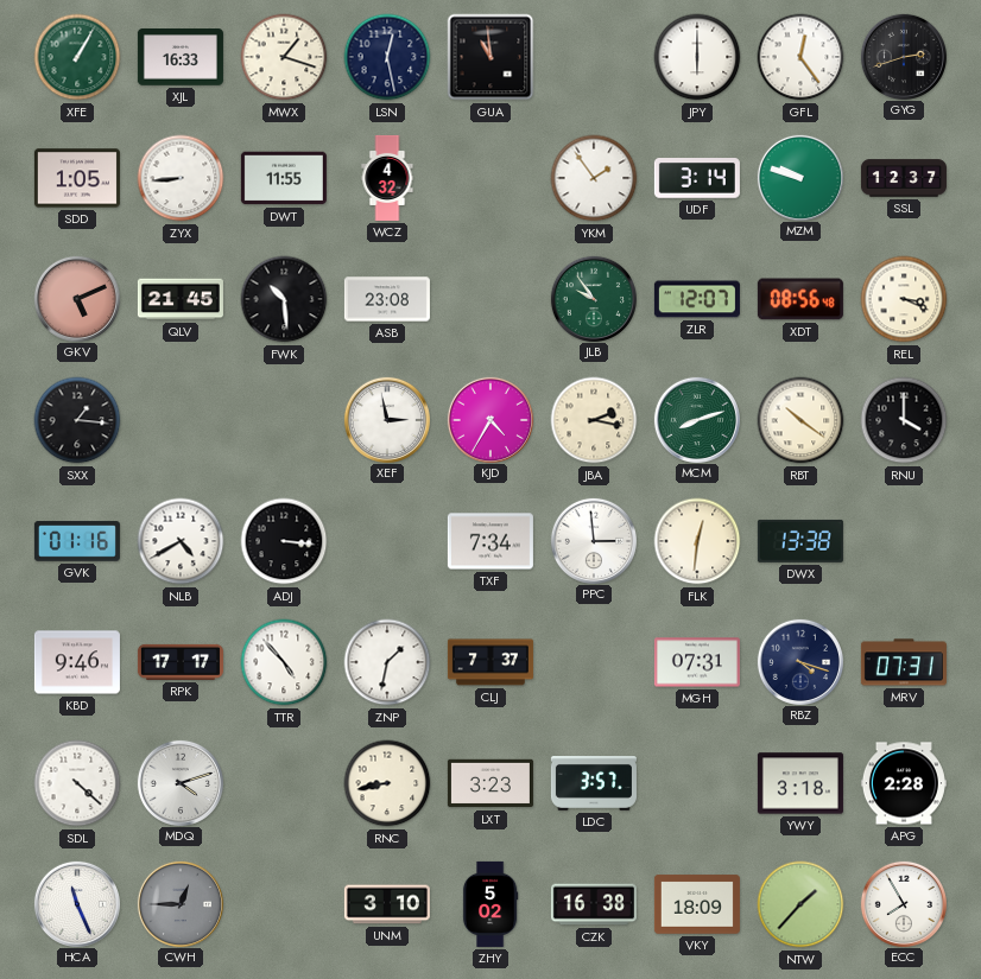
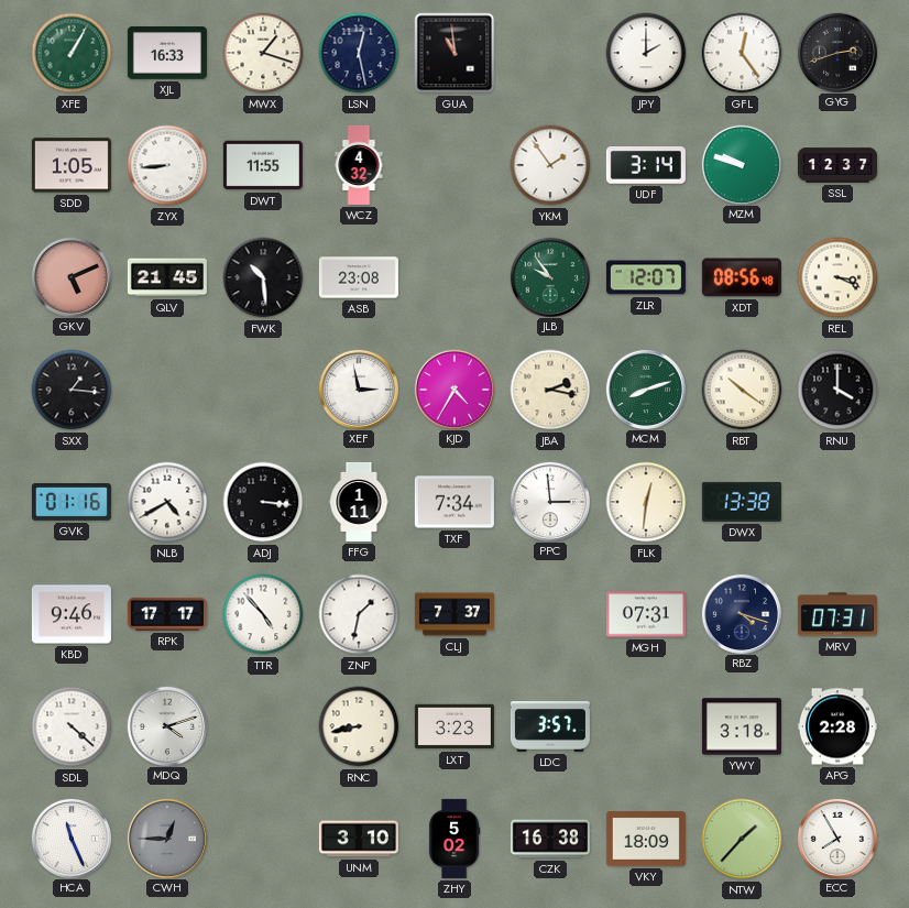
JPY: 6:00 -> 2:00 (646, 53)
FFG: none -> 1:11 (359, 502)
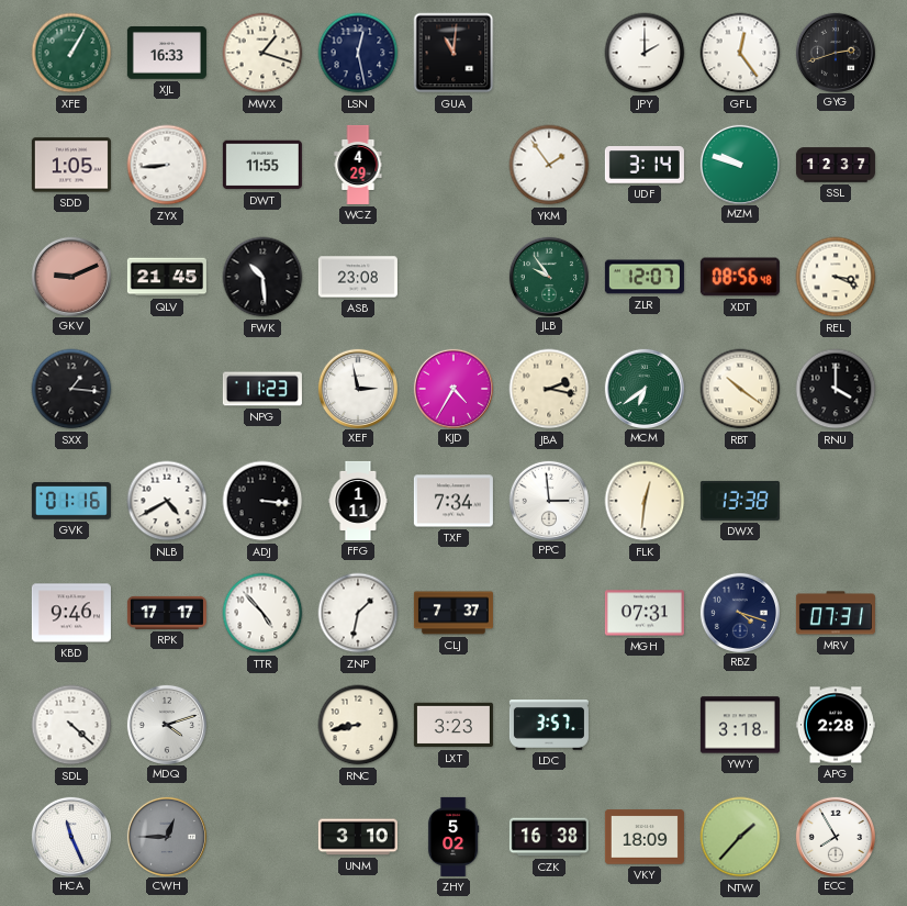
GUA: 10:59 -> 11:01 (453, 53)
WCZ: 4:32 -> 4:29 (358, 165)
GKV: 5:11 -> 9:11 (70, 276)
NPG: none -> 11:23 (262, 389)
MCM: 8:12 -> 6:39 (643, 388)
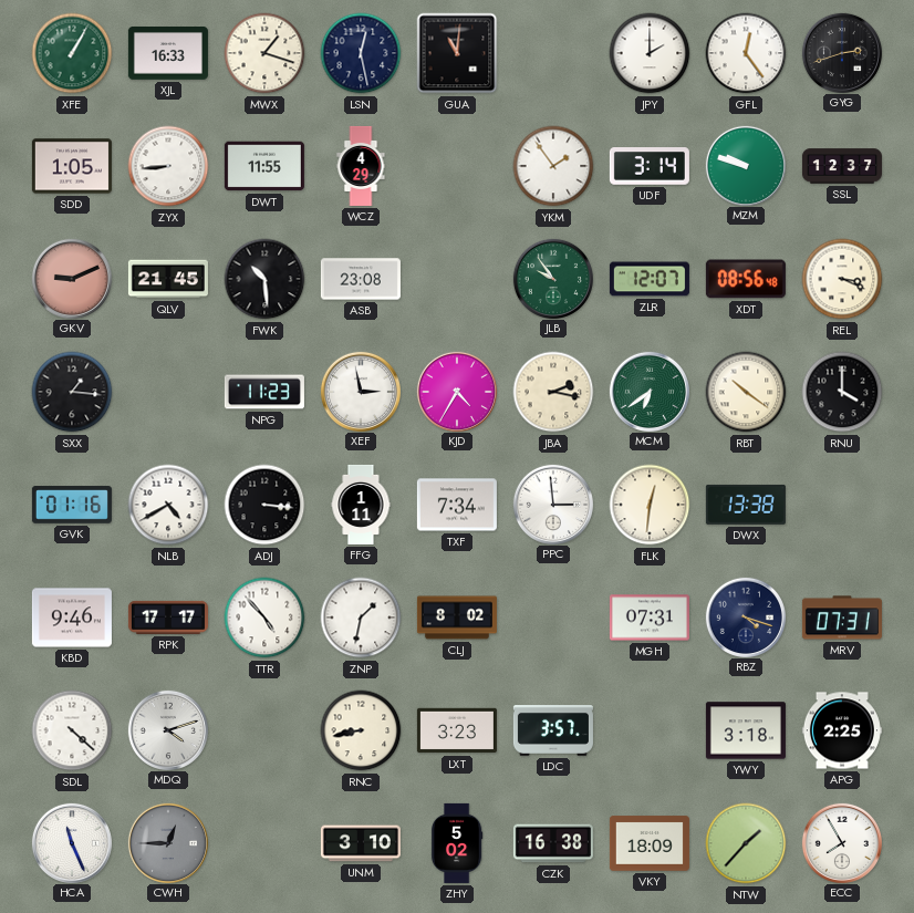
CLJ: 7:37 -> 8:02 (457, 618)
APG: 2:28 -> 2:25 (842, 730)
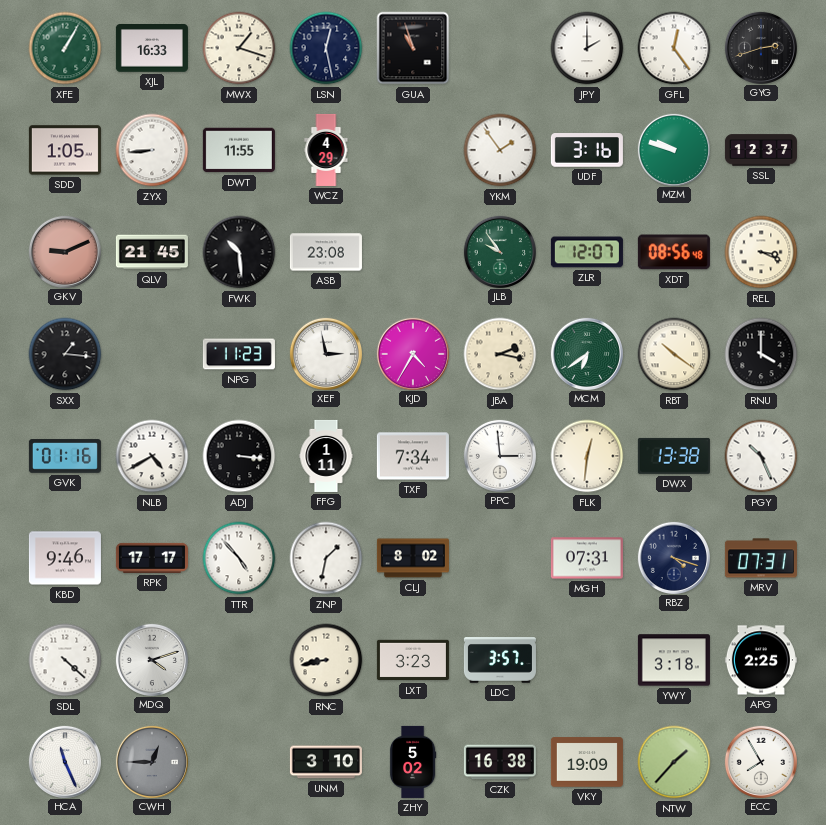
GUA: 11:01 -> 10:57 (413, 48)
UDF: 3:14 -> 3:16 (587, 150)
PGY: none -> 10:26 (761, 456)
VKY: 18:09 -> 19:09 (587, 762)
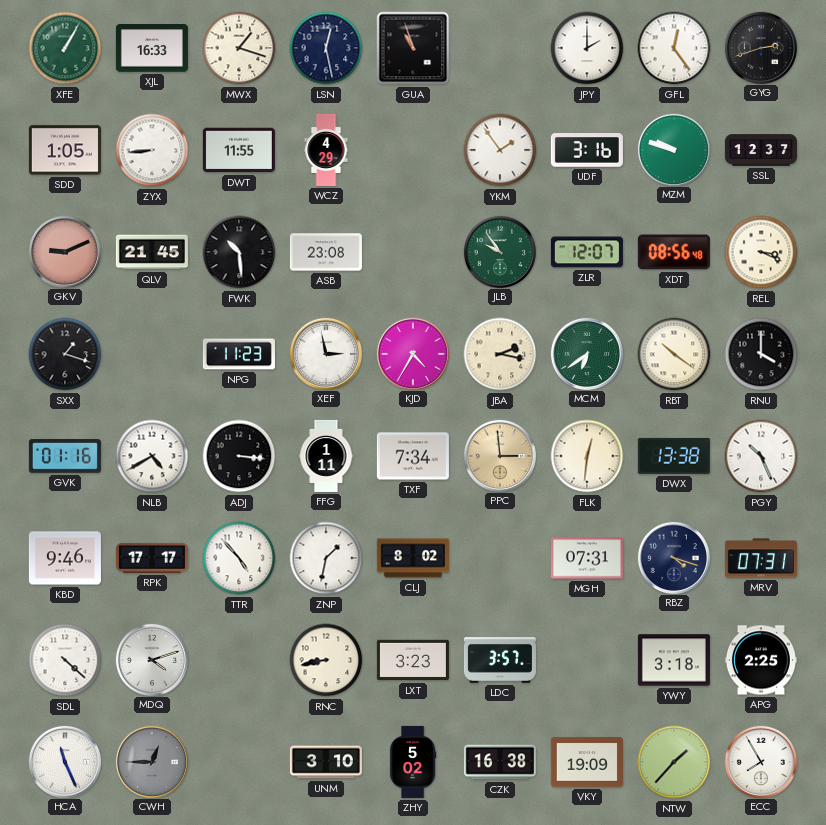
SXX: 1:16 -> 1:18 (65, 354)
PPC dial: white -> champagne (499, 455)
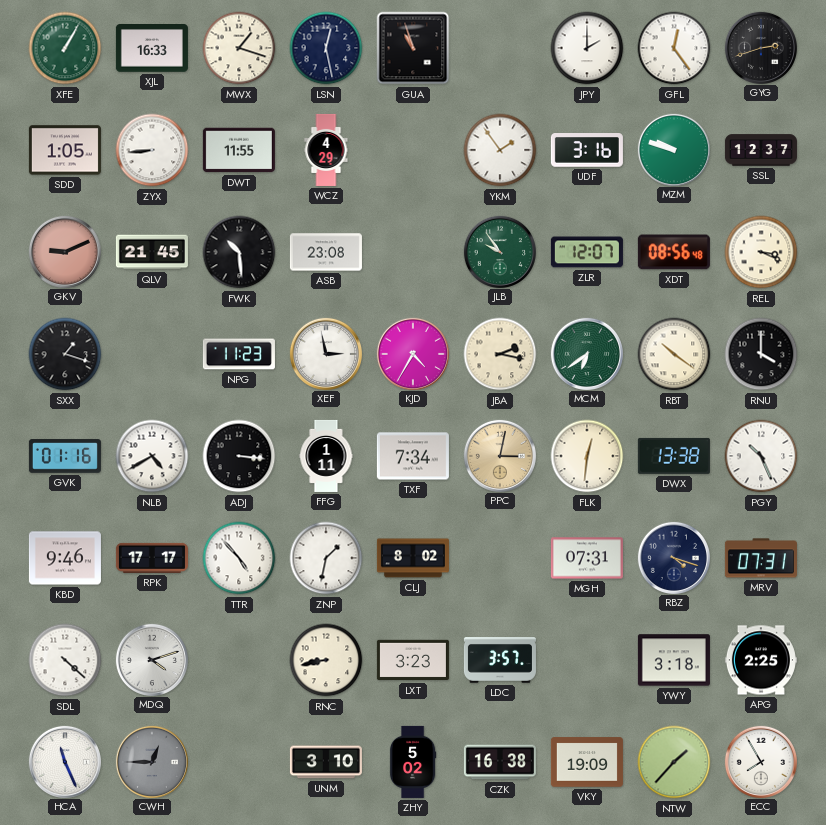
PPC: 2:59 -> 3:02 (499, 455)
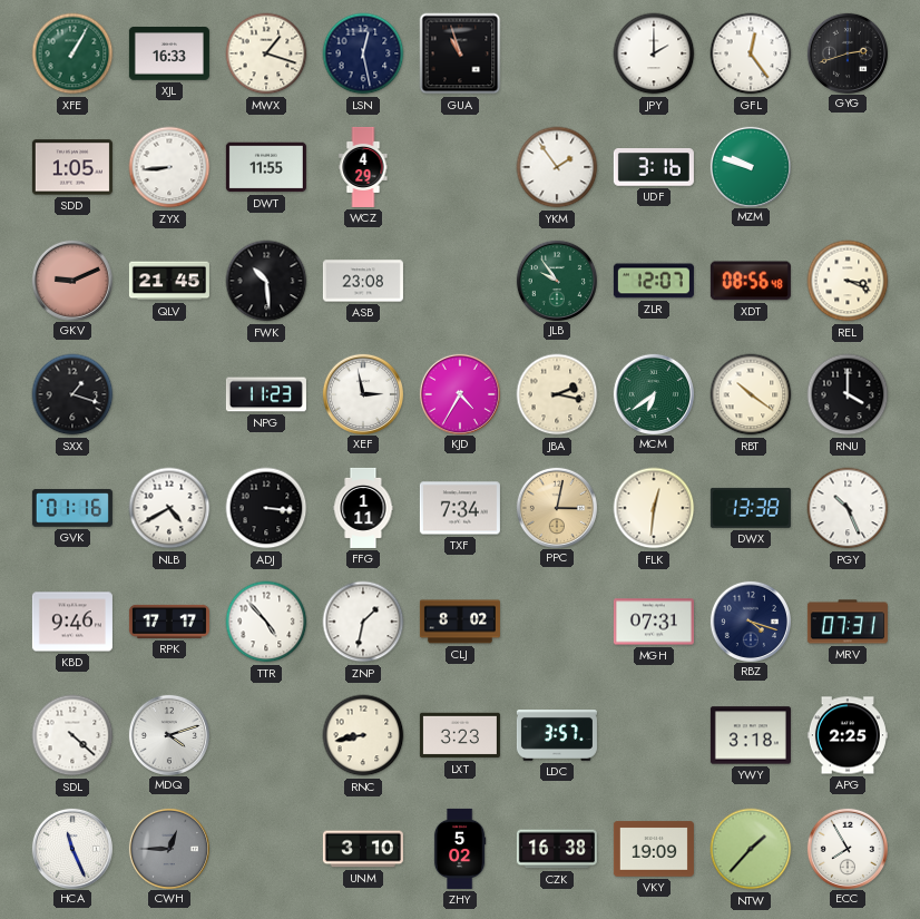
SSL: 12:37 -> none (761, 150)
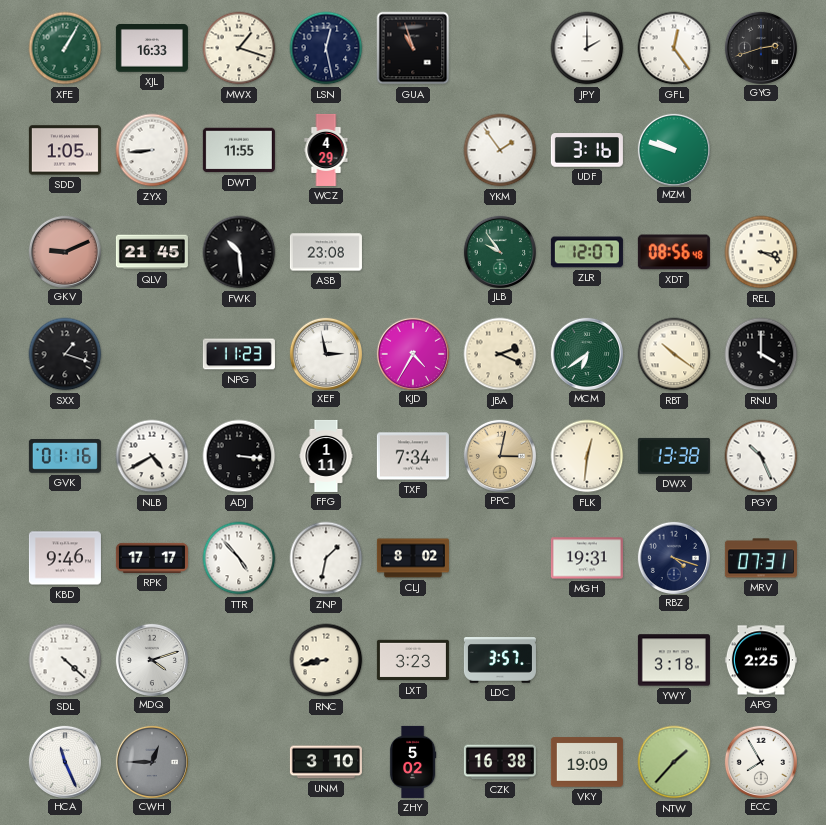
JBA: 2:17 -> 2:19 (500, 354)
MGH: 07:31 -> 19:31 (587, 558)
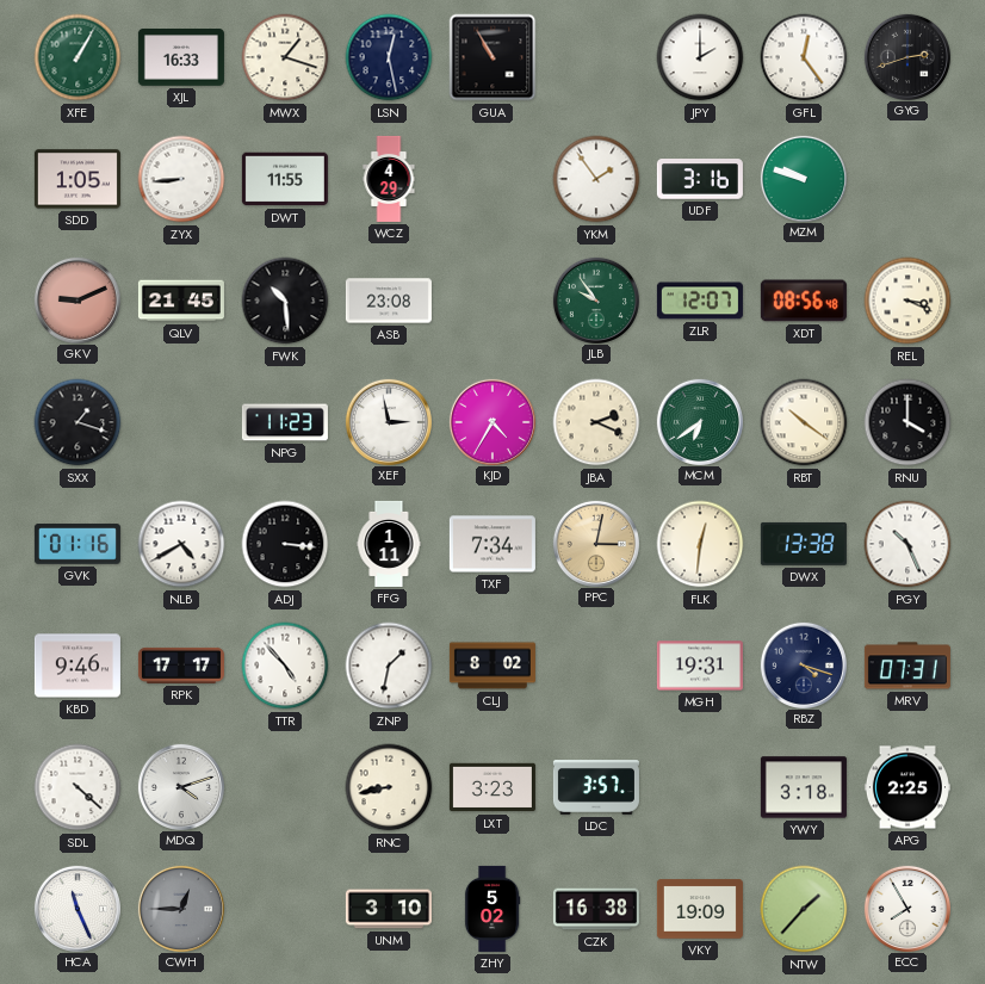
GUA: 10:57 -> 10:55 (492, 57)
